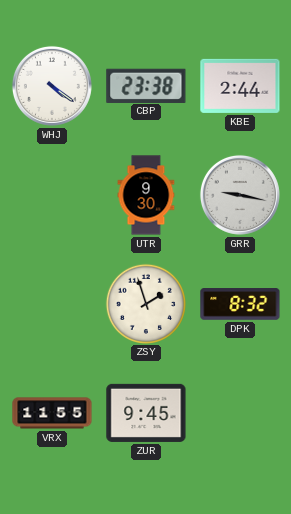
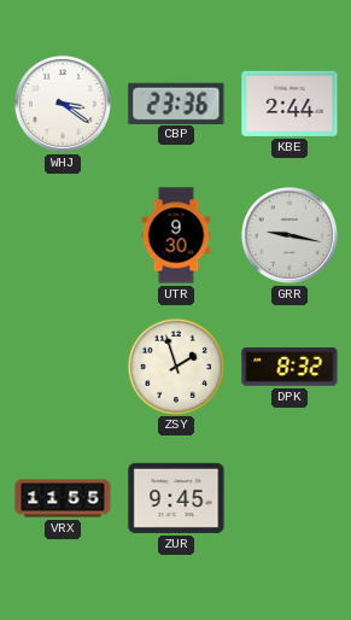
WHJ: 4:21 -> 3:21 (63, 104)
CBP: 23:38 -> 23:36 (176, 103)
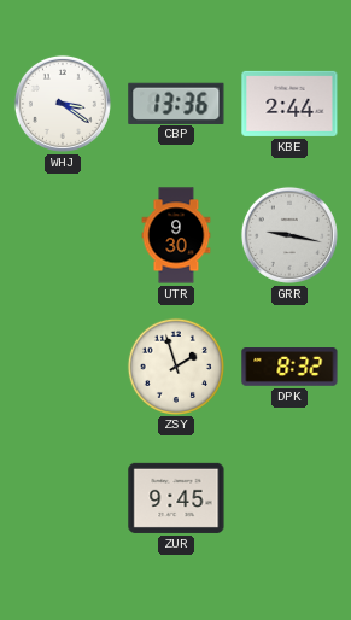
CBP: 23:36 -> 13:36 (176, 103)
VRX: 11:55 -> none (63, 498)
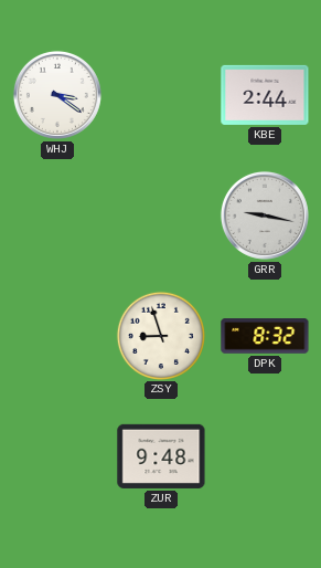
CBP: 13:36 -> none (176, 103)
UTR: 9:30 -> none (176, 235)
ZSY: 1:57 -> 8:57 (160, 335)
ZUR: 9:45 -> 9:48 (161, 456)
